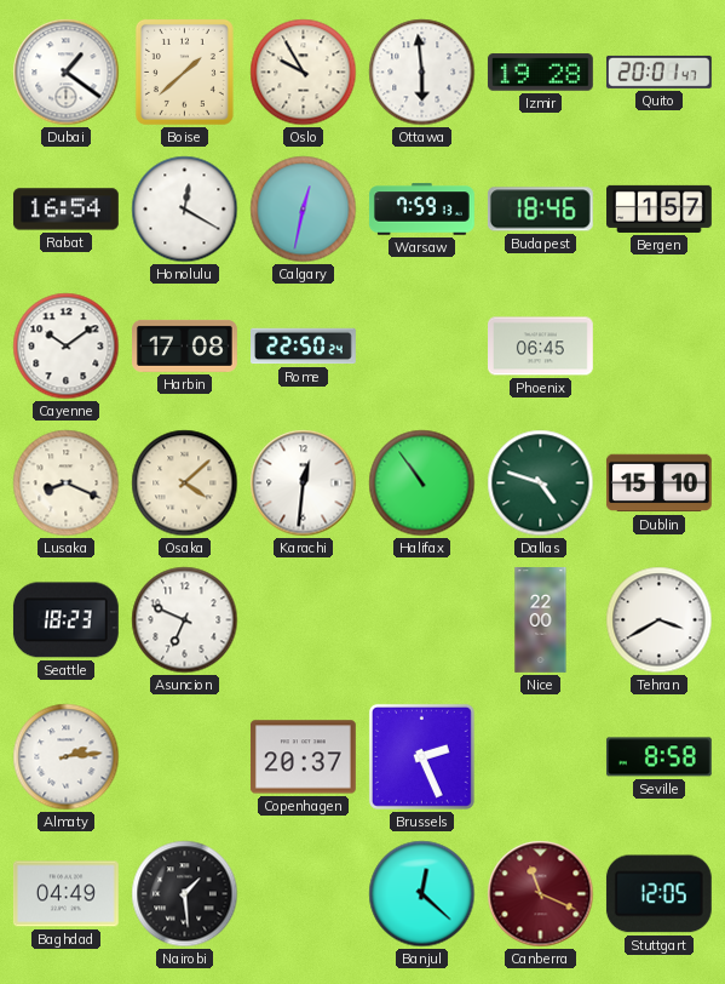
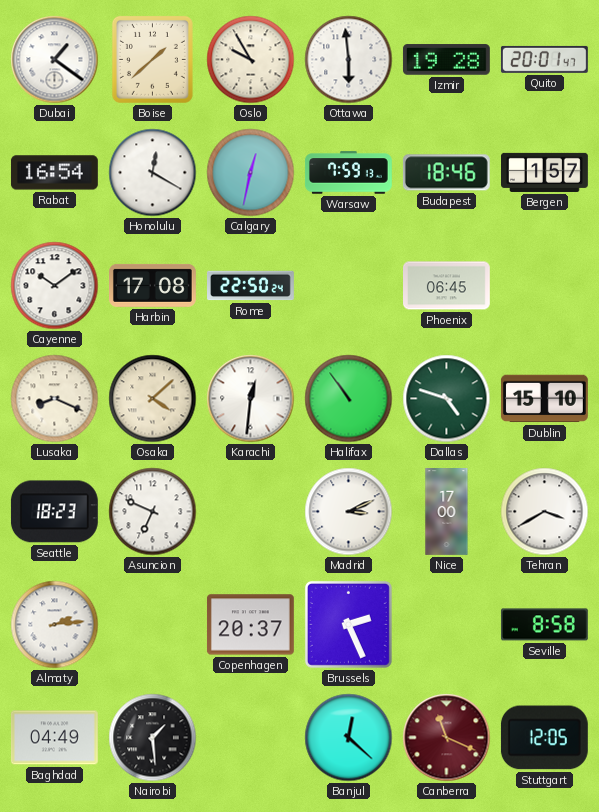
Madrid: none -> 3:11 (349, 512)
Nice: 22:00 -> 17:00 (447, 512)
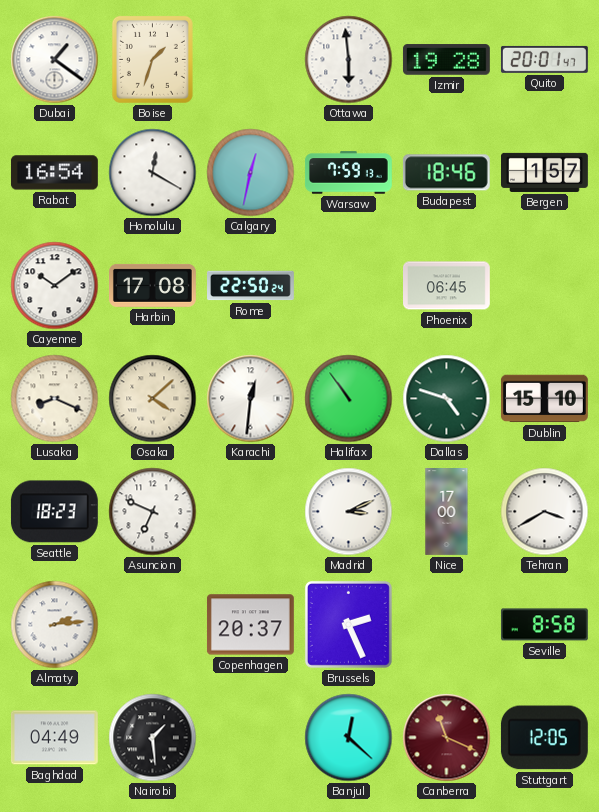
Boise: 1:38 -> 1:33 (152, 59)
Oslo: 9:55 -> none (251, 60)
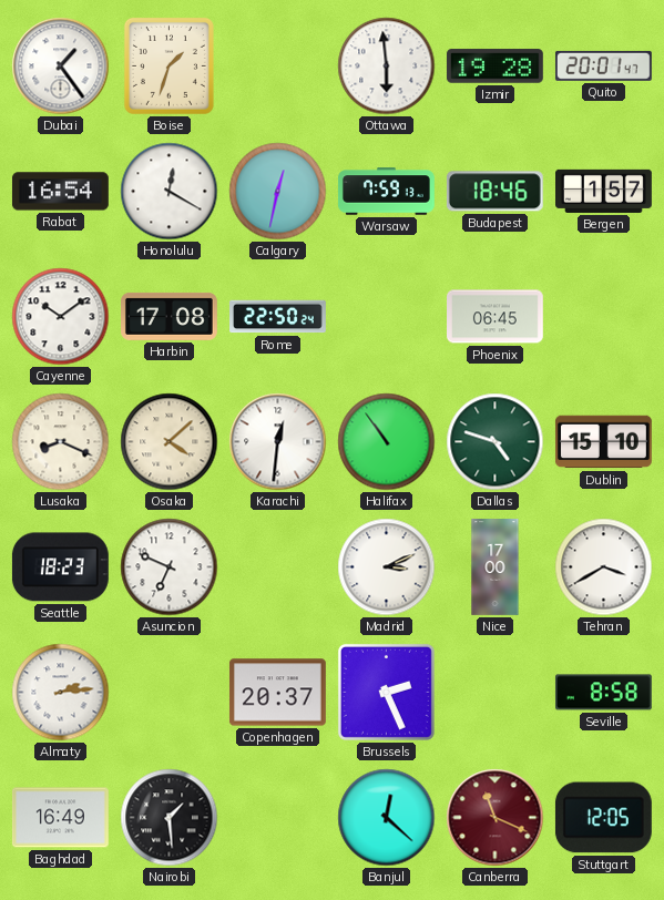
Dubai: 1:21 -> 1:24 (61, 67)
Baghdad: 04:49 -> 16:49 (60, 818)
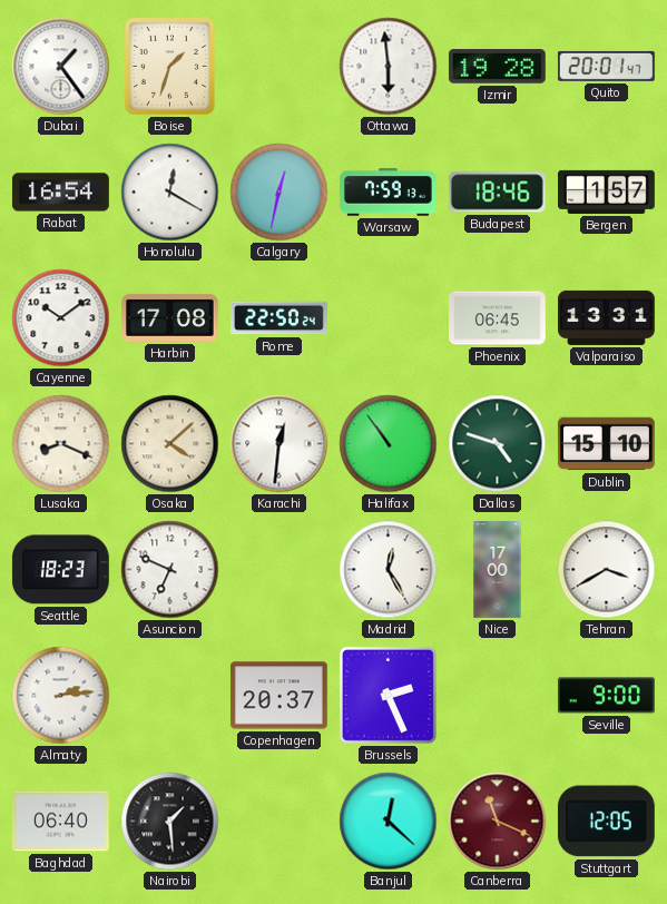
Valparaiso: none -> 13:31 (607, 317)
Madrid: 3:11 -> 12:25 (389, 570)
Seville: 8:58 -> 9:00 (606, 696)
Baghdad: 16:49 -> 06:40 (60, 822)
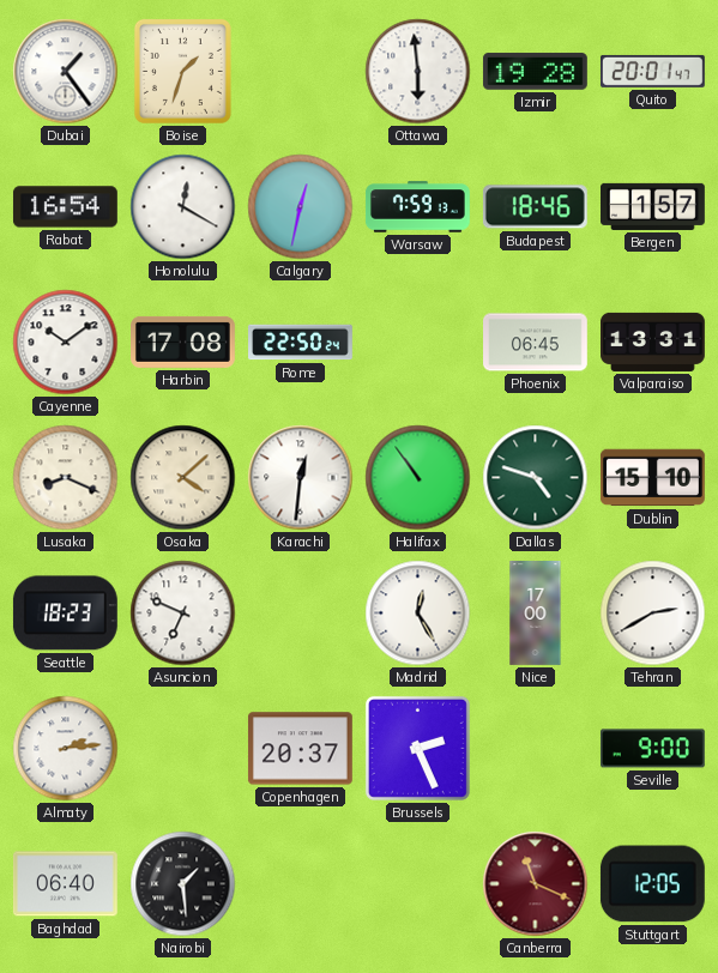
Tehran: 3:40 -> 2:40 (653, 614)
Banjul: 12:22 -> none (389, 822)
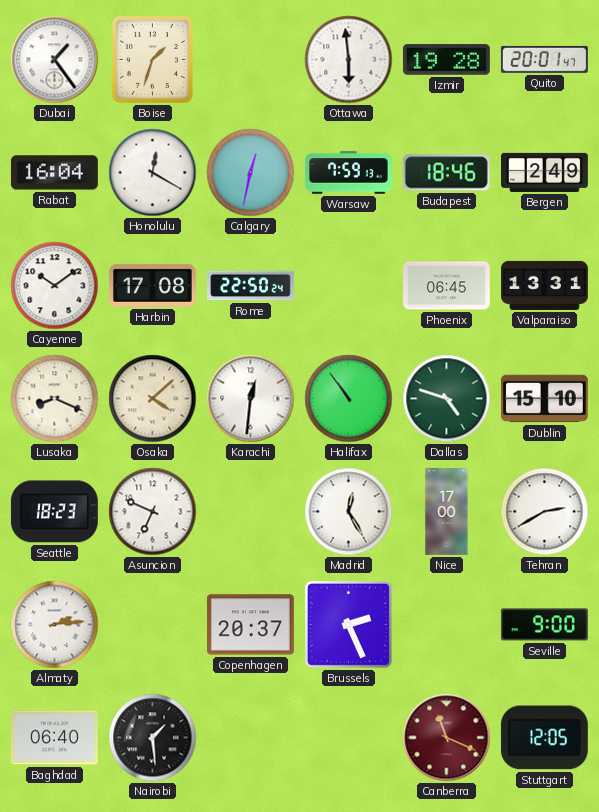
Rabat: 16:54 -> 16:04 (55, 173)
Bergen: 1:57 -> 2:49 (545, 172)
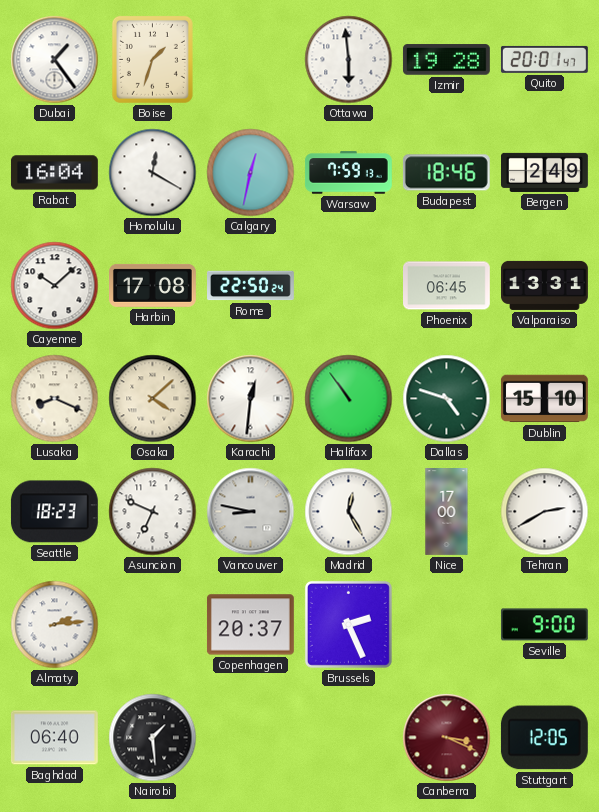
Cayenne: 10:09 -> 10:08 (55, 286)
Vancouver: none -> 8:47 (251, 512)
Canberra: 11:19 -> 3:19 (447, 738)
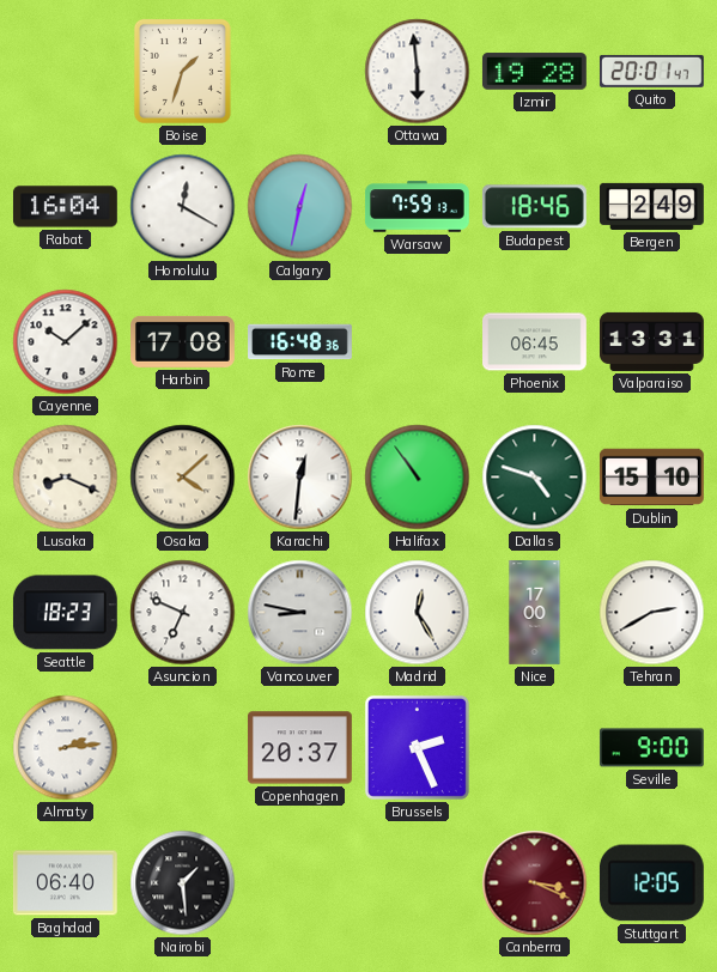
Dubai: 1:24 -> none (55, 60)
Rome: 22:50 -> 16:48 (300, 342)
